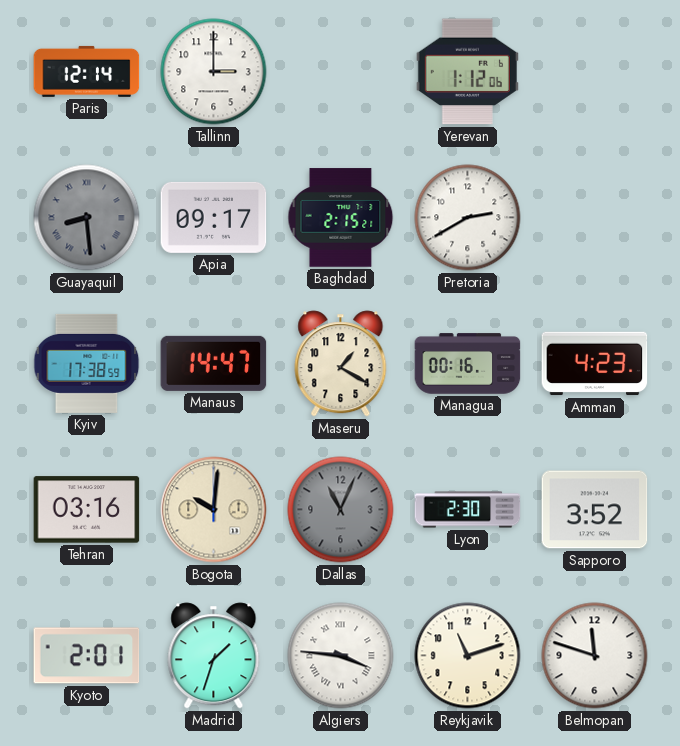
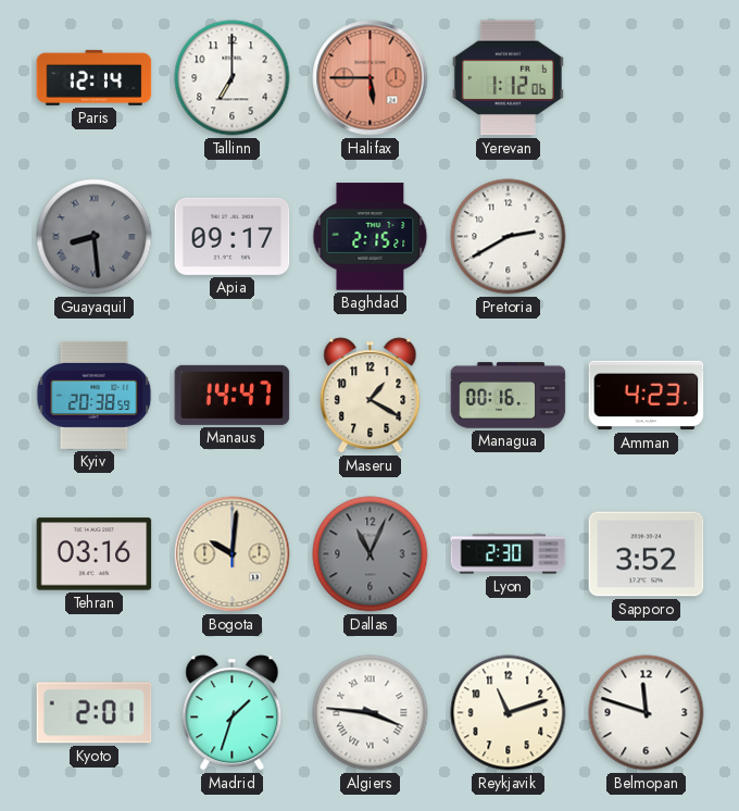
Tallinn: 3:00 -> 7:00 (233, 78)
Halifax: none -> 5:45 (371, 78)
Kyiv: 17:38 -> 20:38 (95, 395)
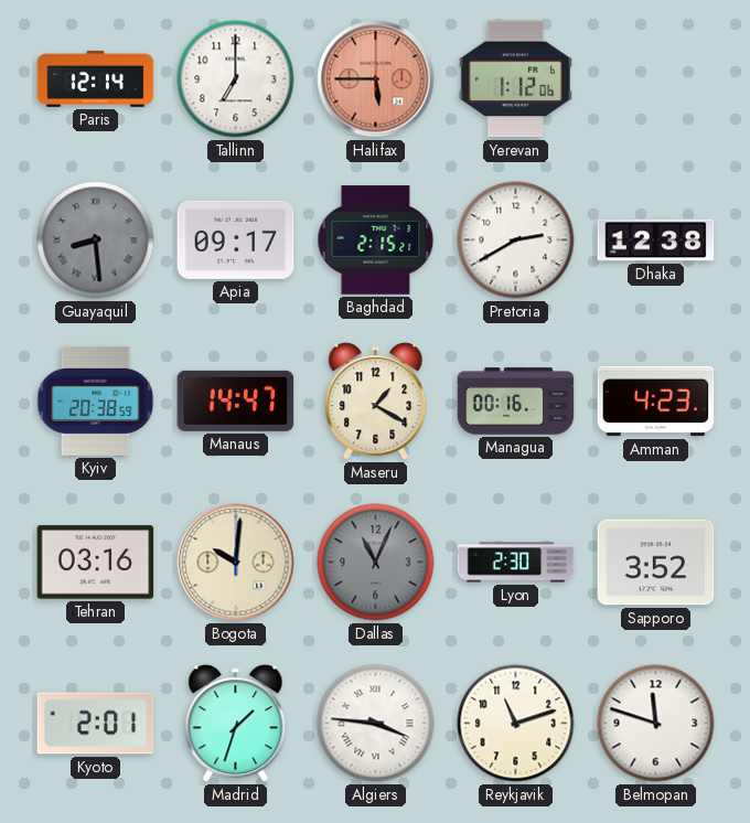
Dhaka: none -> 12:38 (656, 241)
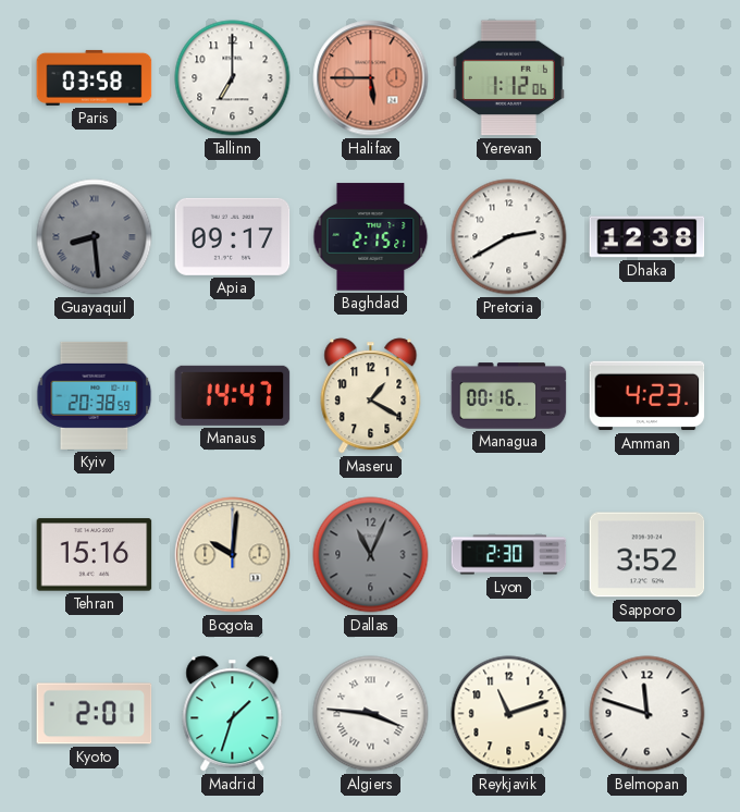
Paris: 12:14 -> 03:58 (95, 77)
Tehran: 03:16 -> 15:16 (95, 555)
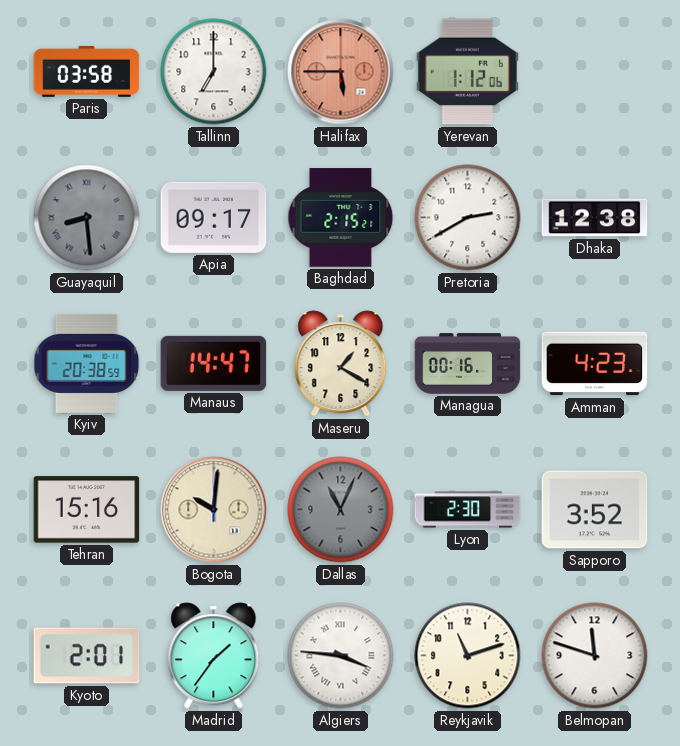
Madrid: 1:33 -> 1:36 (214, 656)
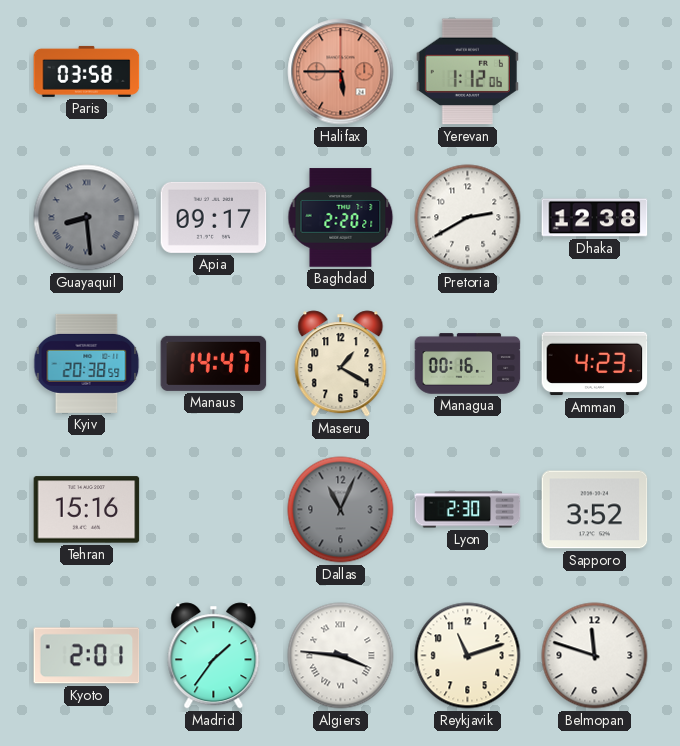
Tallinn: 7:00 -> none (214, 72)
Baghdad: 2:15 -> 2:20 (341, 218)
Bogota: 10:01 -> none (214, 510)
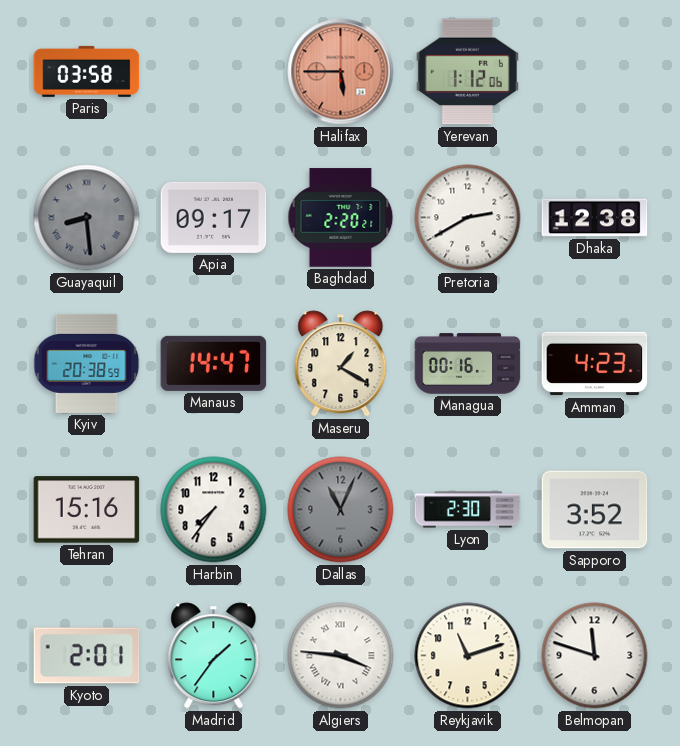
Harbin: none -> 7:36 (214, 510)
